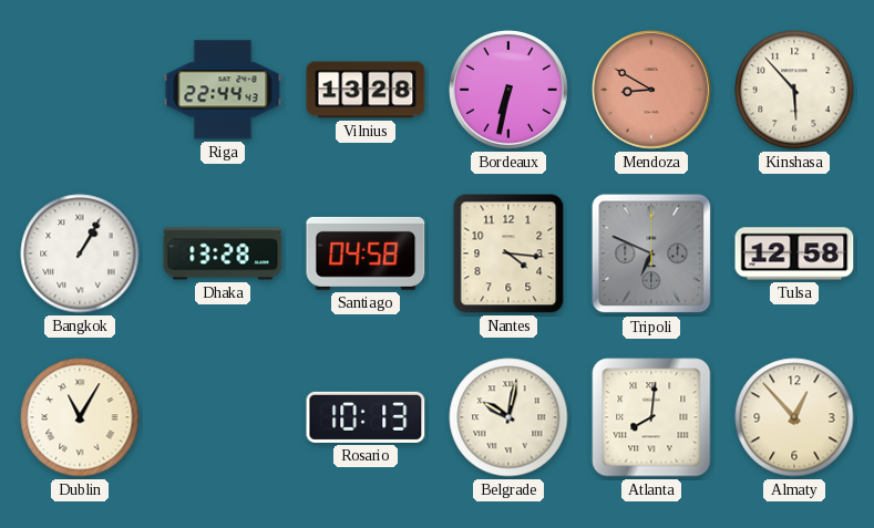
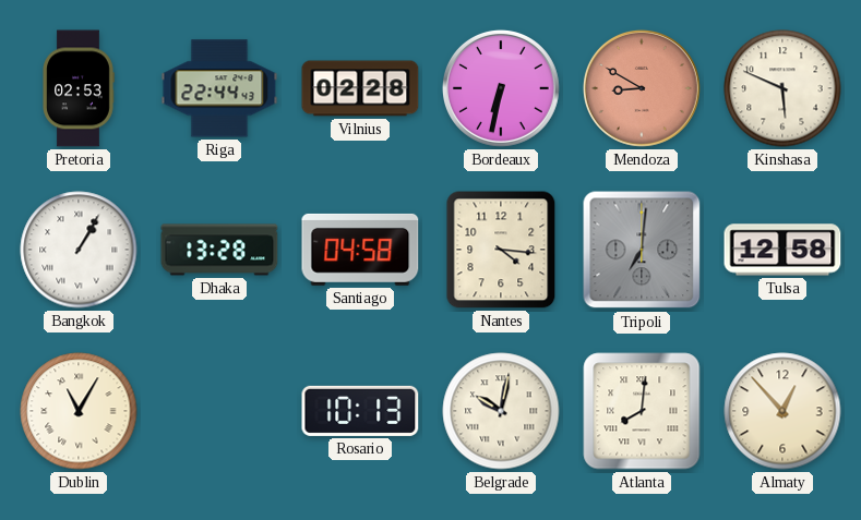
Pretoria: none -> 02:53 (79, 88)
Vilnius: 13:28 -> 02:28 (360, 88)
Kinshasa: 5:53 -> 5:49 (782, 88)
Tripoli: 6:49 -> 7:01 (642, 250)
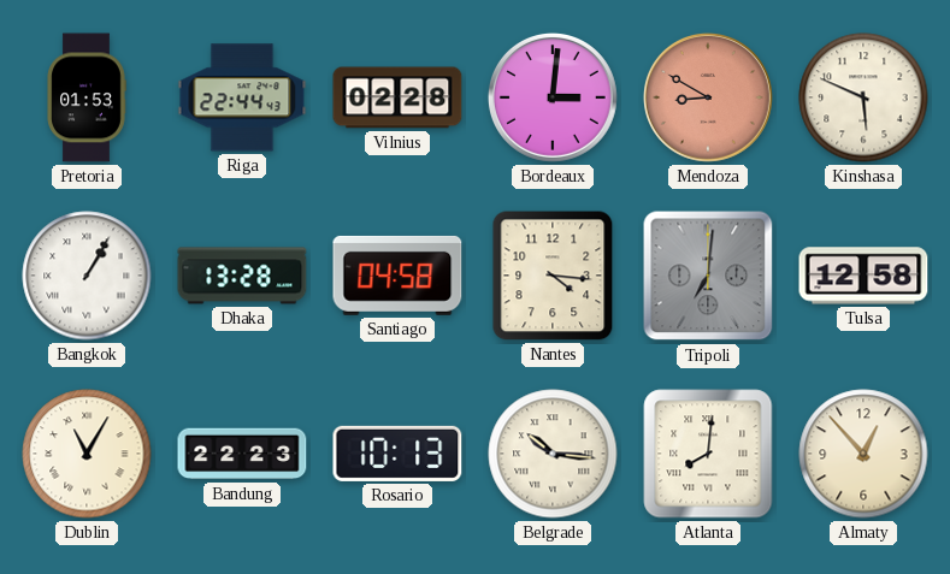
Pretoria: 02:53 -> 01:53 (87, 97)
Bordeaux: 6:32 -> 3:01 (553, 97)
Bandung: none -> 22:23 (242, 454)
Belgrade: 10:02 -> 10:16 (553, 454)
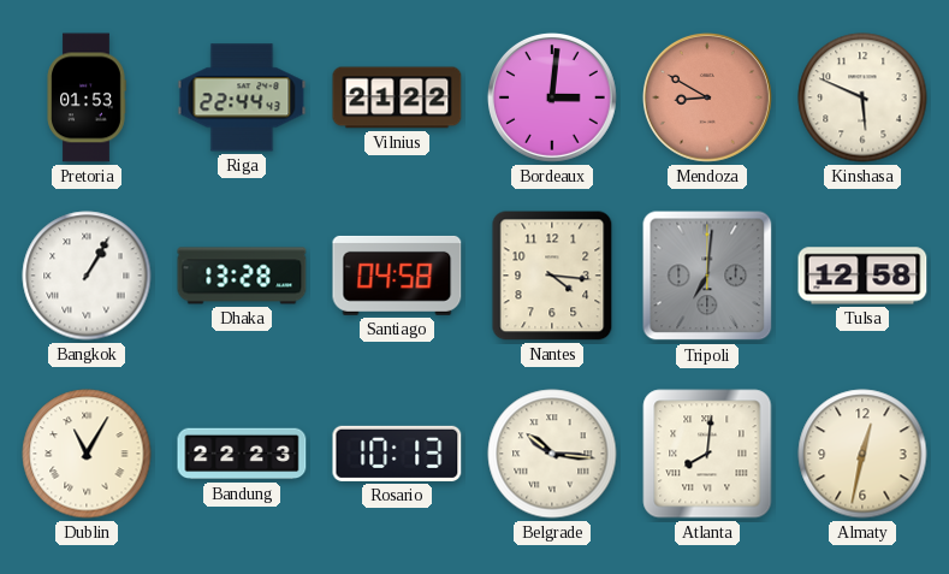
Vilnius: 02:28 -> 21:22 (397, 97)
Almaty: 12:53 -> 12:32 (862, 454)
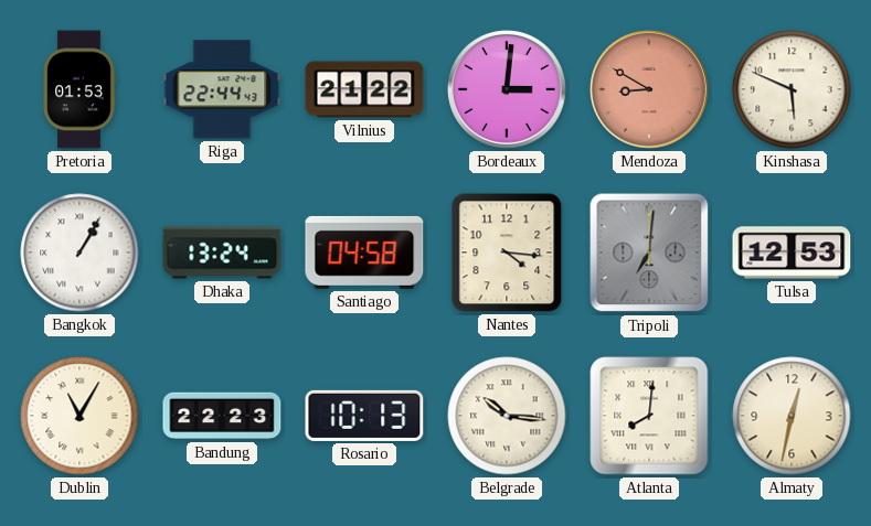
Dhaka: 13:28 -> 13:24 (222, 253)
Tulsa: 12:58 -> 12:53 (792, 253)
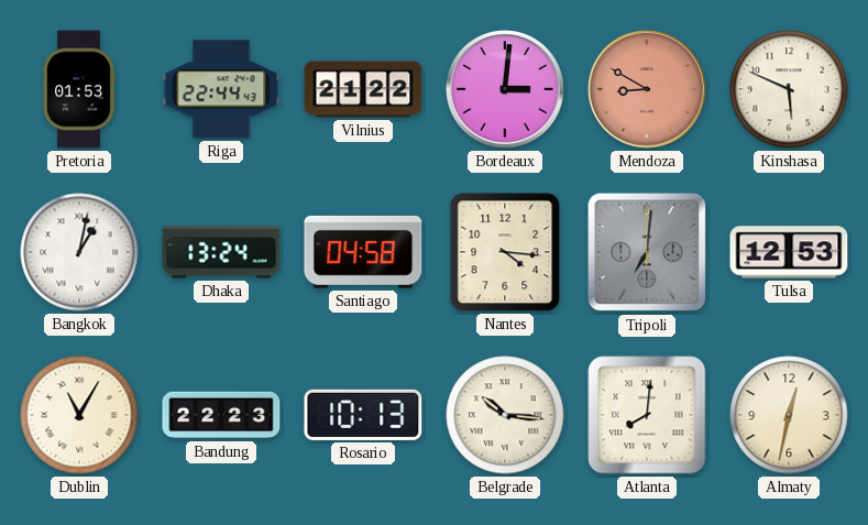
Bangkok: 1:05 -> 1:02 (79, 252)
